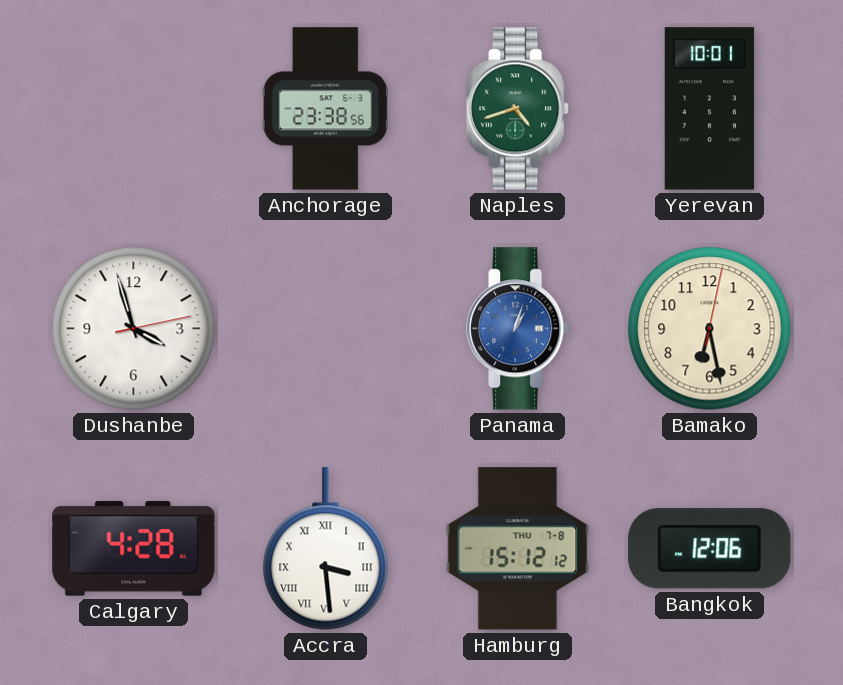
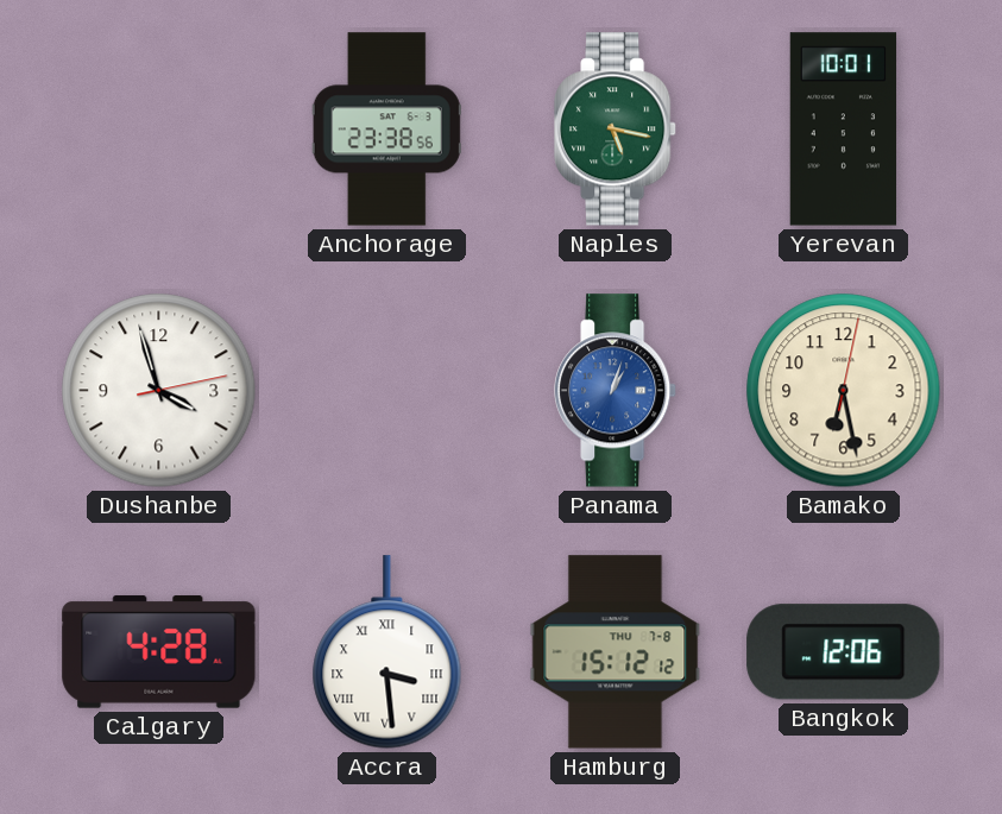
Naples: 4:42 -> 5:17 (616, 130)
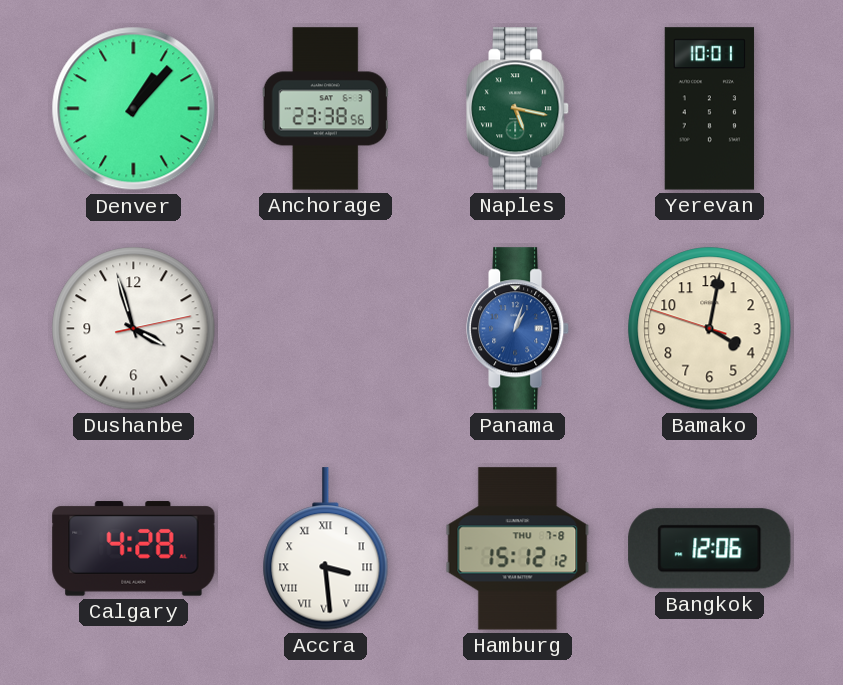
Denver: none -> 1:07 (134, 109)
Bamako: 6:28 -> 4:01 (710, 329)
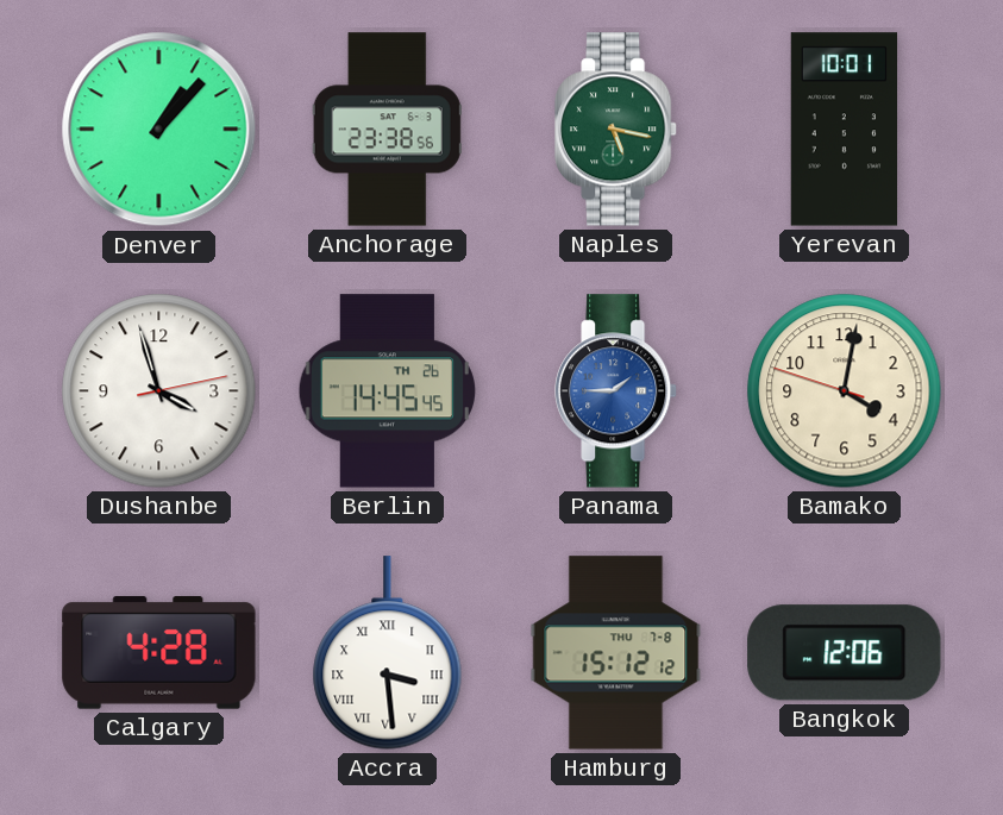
Berlin: none -> 14:45 (387, 391)
Panama: 1:03 -> 1:45 (616, 391)
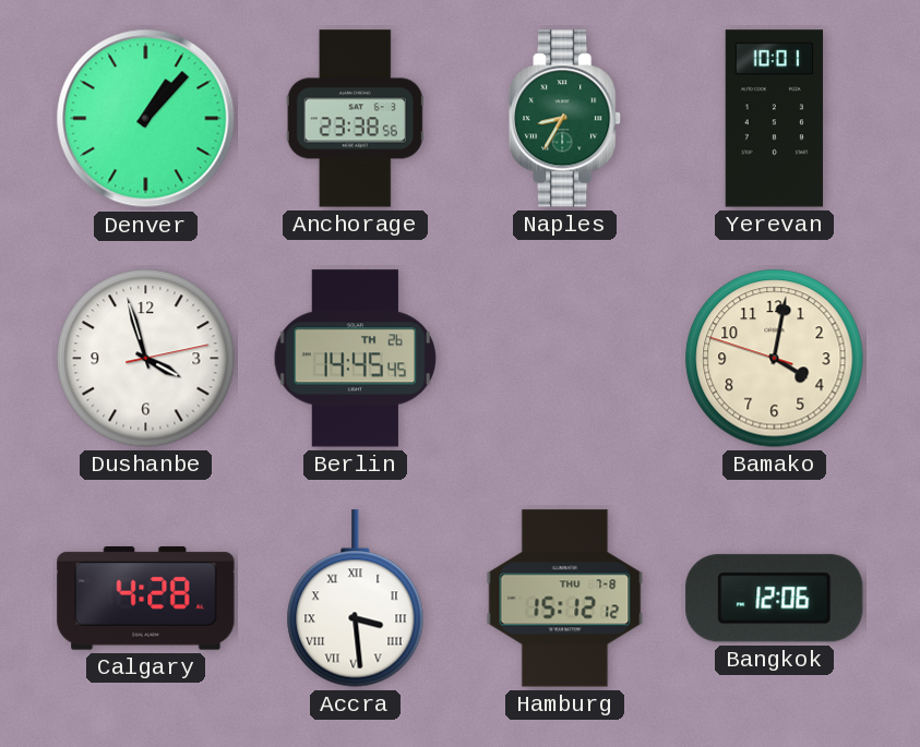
Naples: 5:17 -> 8:35 (565, 119)
Panama: 1:45 -> none (616, 391)
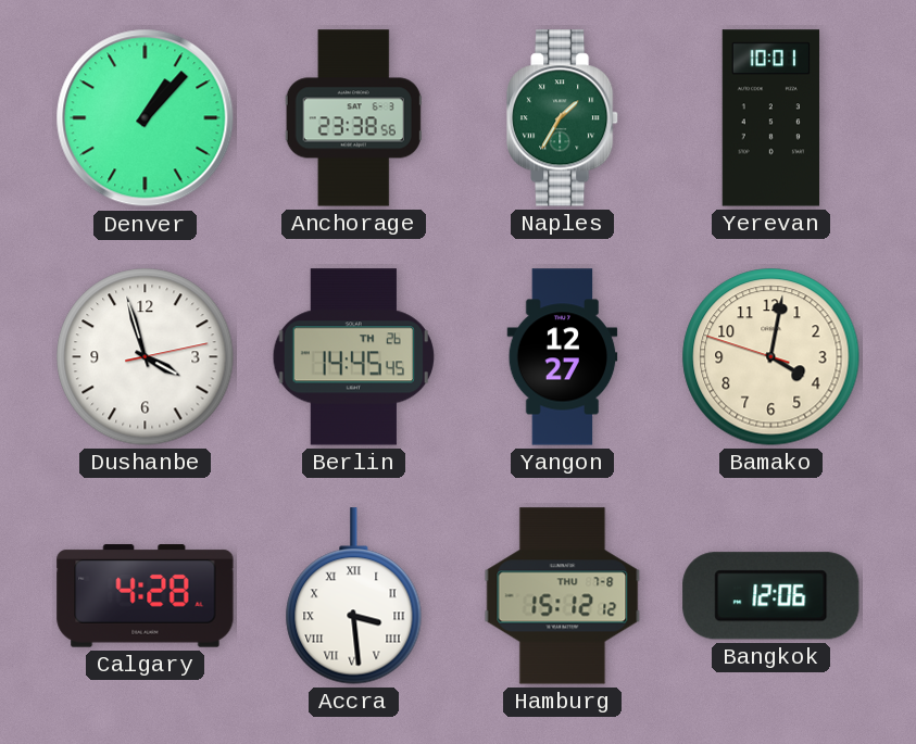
Naples: 8:35 -> 1:35 (563, 118)
Yangon: none -> 12:27 (563, 357)
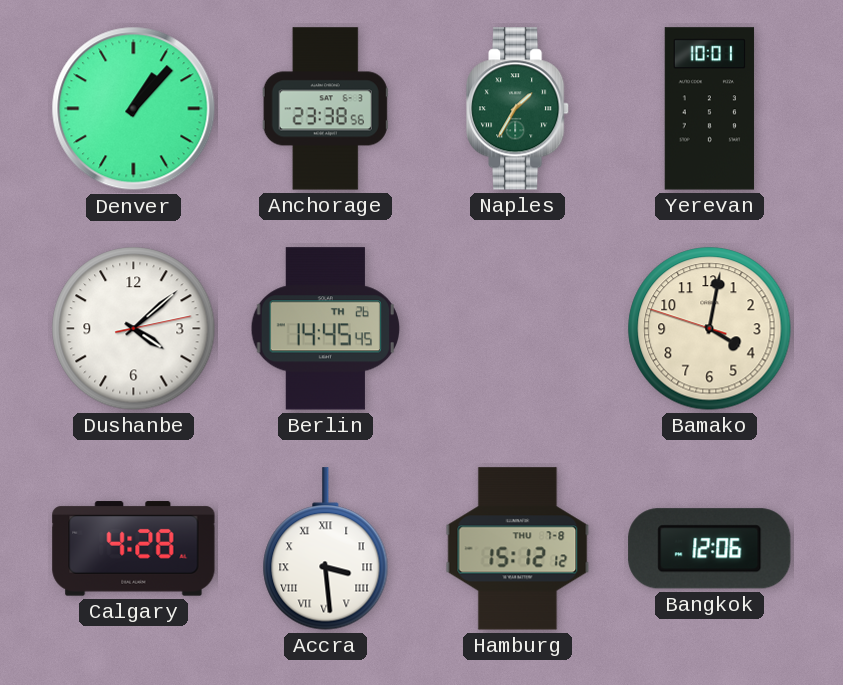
Dushanbe: 3:57 -> 4:08 (134, 329)
Yangon: 12:27 -> none (563, 357)
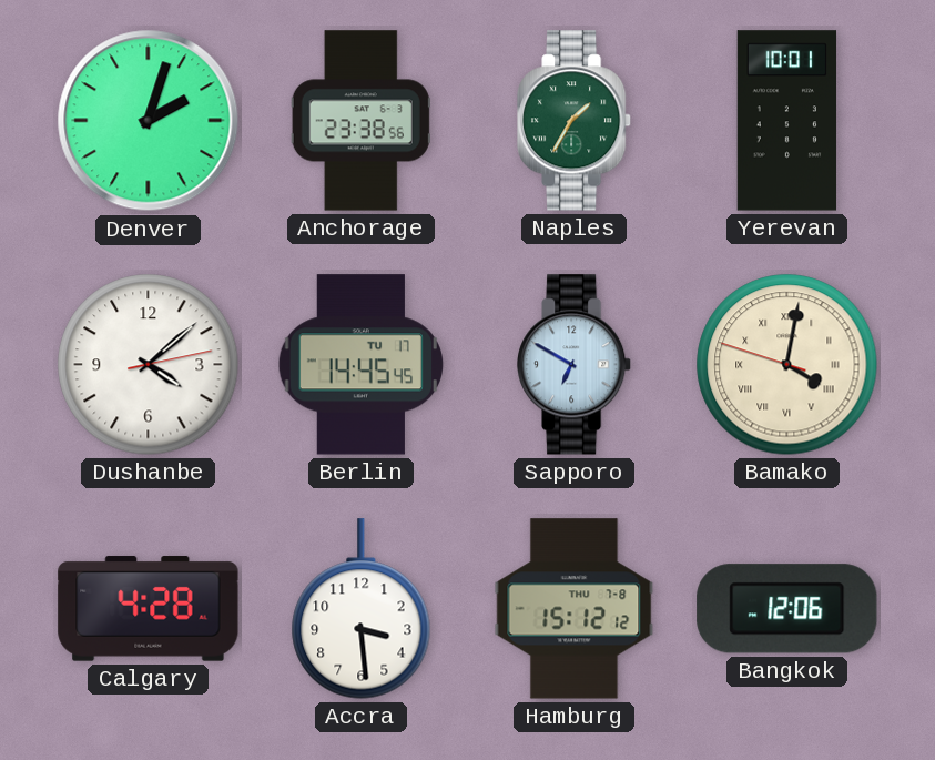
Denver: 1:07 -> 2:03 (149, 121)
Berlin date: TH 26 -> TU 17 (360, 365)
Sapporo: none -> 6:50 (575, 365)
Bamako numerals: Arabic -> Roman (787, 365)
Accra numerals: Roman -> Arabic (362, 609)
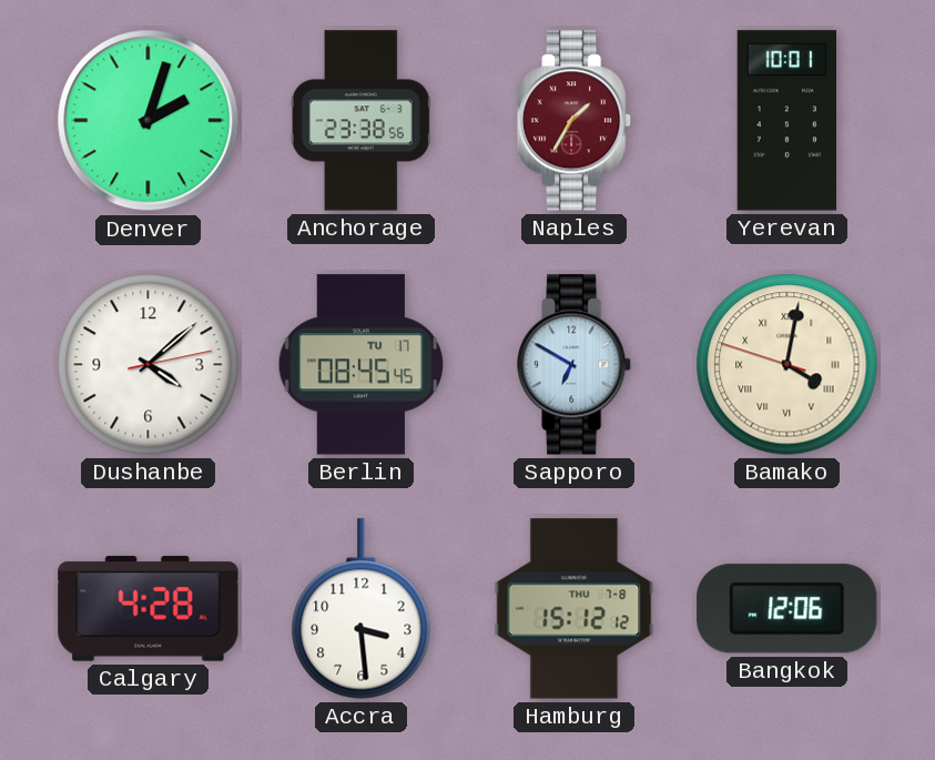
Naples dial: green -> burgundy (575, 121)
Berlin: 14:45 -> 08:45 (360, 365)
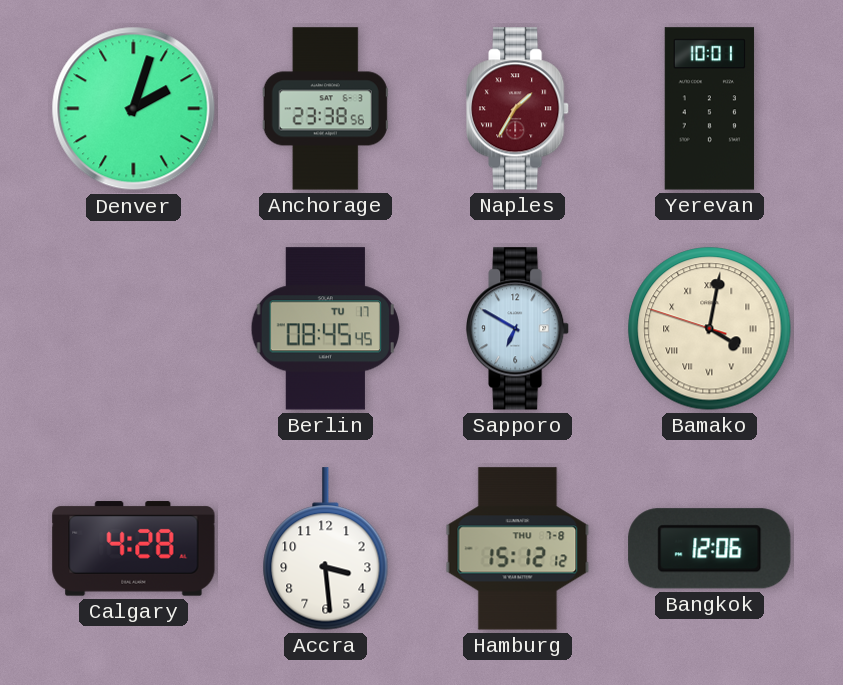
Dushanbe: 4:08 -> none (149, 365)
